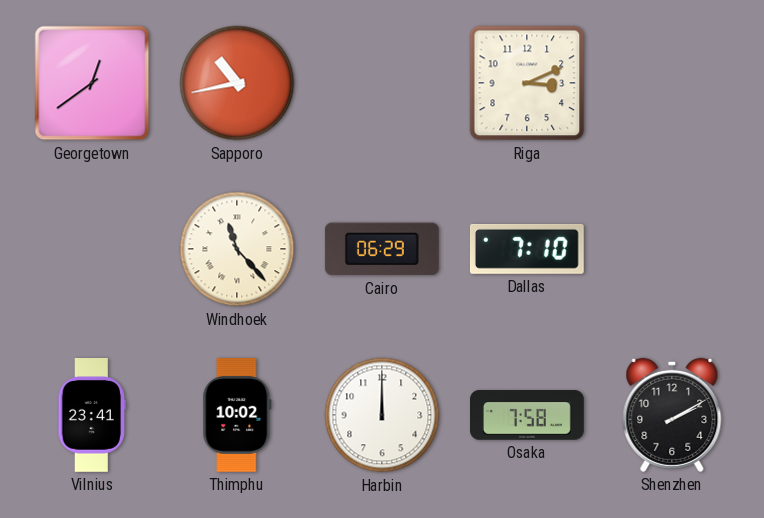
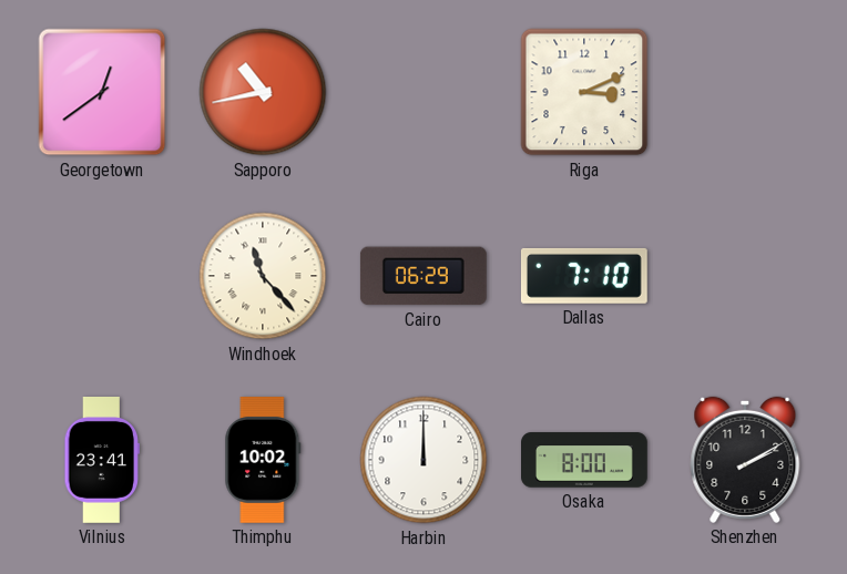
Osaka: 7:58 -> 8:00 (585, 460)
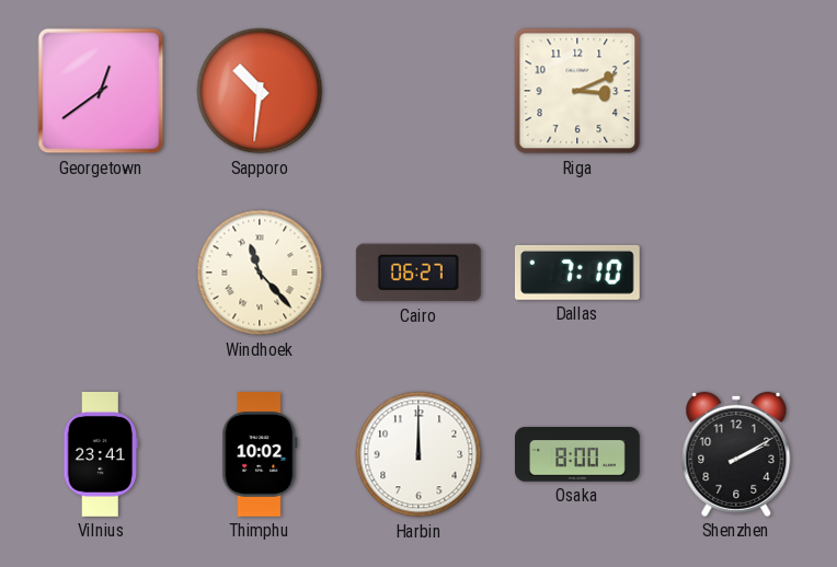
Sapporo: 10:43 -> 10:31 (260, 91)
Cairo: 06:29 -> 06:27 (418, 273)
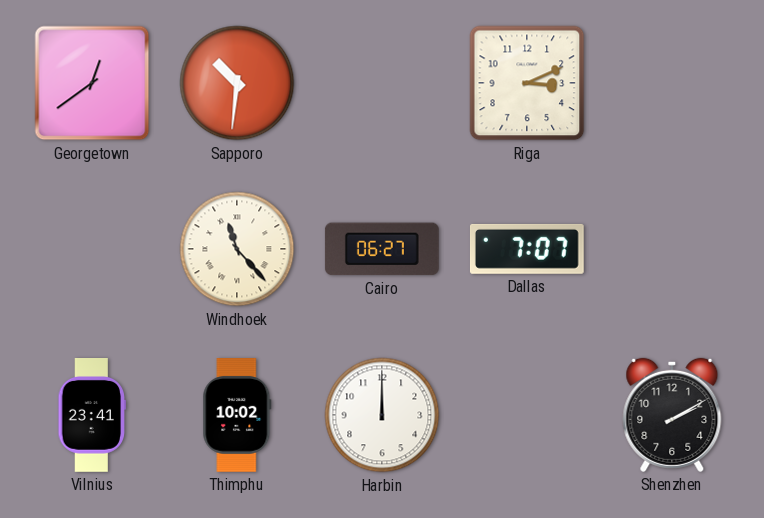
Dallas: 7:10 -> 7:07 (527, 249)
Osaka: 8:00 -> none (578, 454)
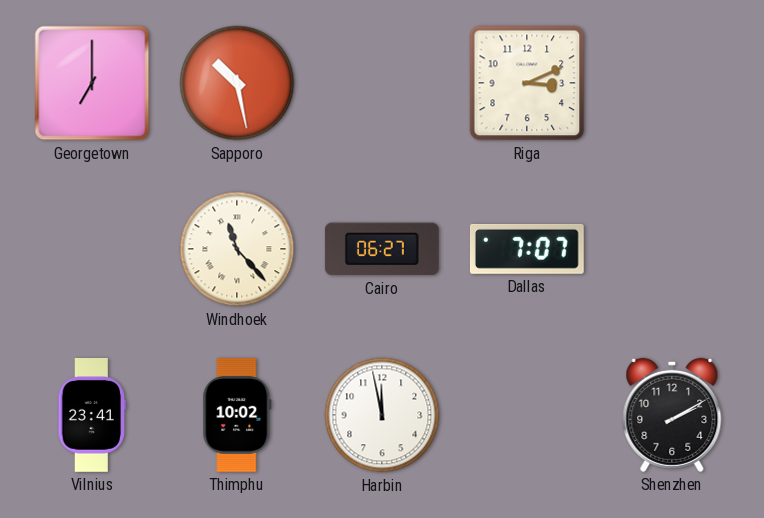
Georgetown: 12:39 -> 7:00 (92, 83)
Sapporo: 10:31 -> 10:28 (237, 83)
Harbin: 12:00 -> 11:58 (382, 415)
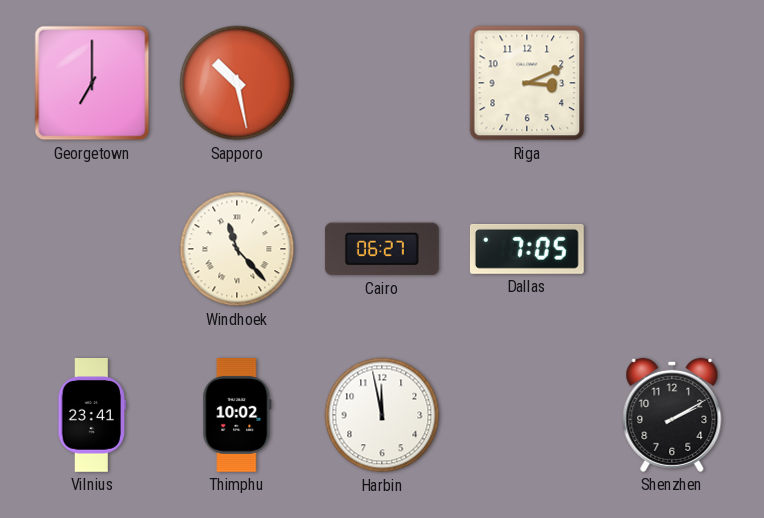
Dallas: 7:07 -> 7:05 (527, 249)
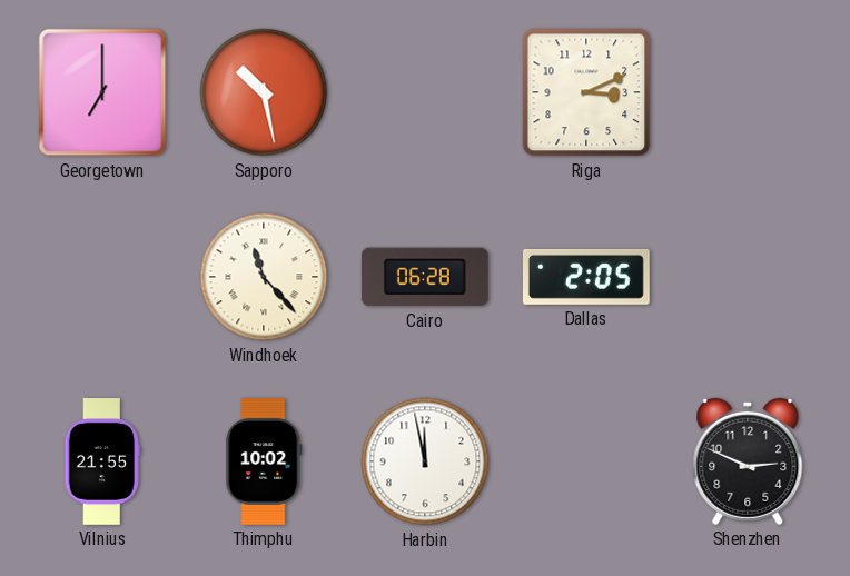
Cairo: 06:27 -> 06:28 (425, 277)
Dallas: 7:05 -> 2:05 (586, 277)
Vilnius: 23:41 -> 21:55 (102, 463)
Shenzhen: 2:10 -> 2:49 (748, 461)
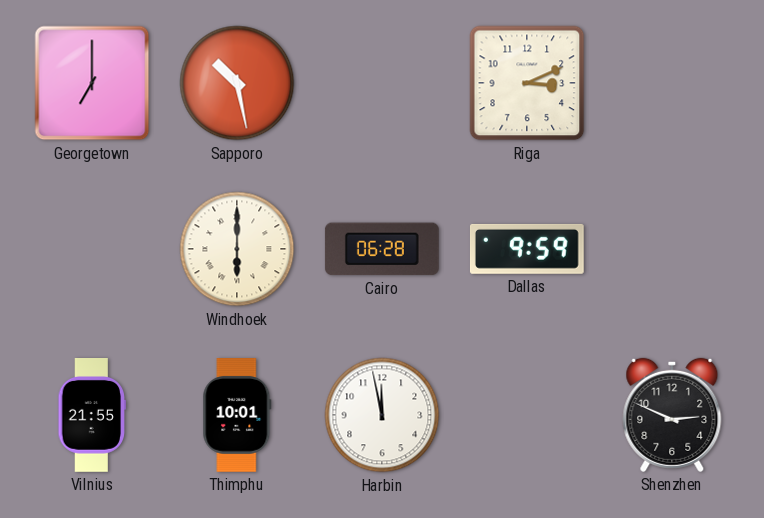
Windhoek: 11:23 -> 6:00 (237, 249)
Dallas: 2:05 -> 9:59 (527, 249)
Thimphu: 10:02 -> 10:01 (237, 416)
